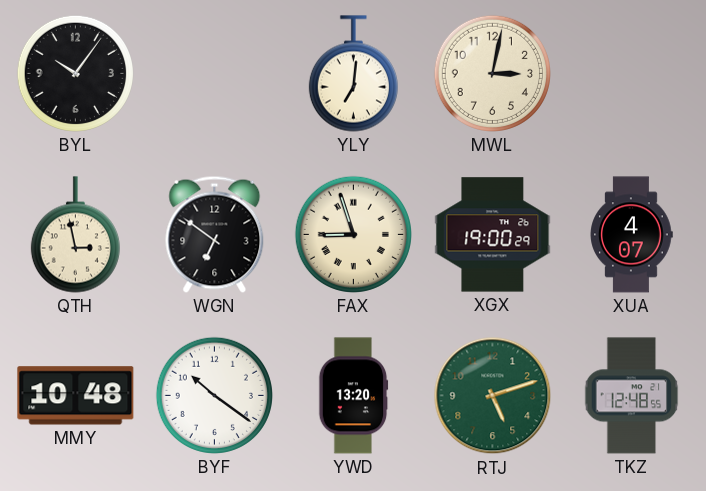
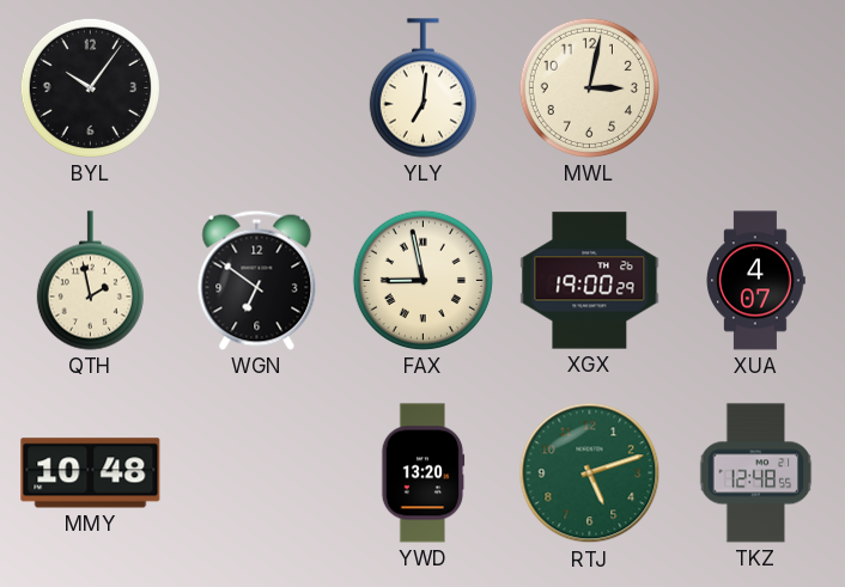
QTH: 2:58 -> 1:58 (90, 281)
FAX: 8:57 -> 8:58 (423, 280)
BYF: 10:21 -> none (214, 395)
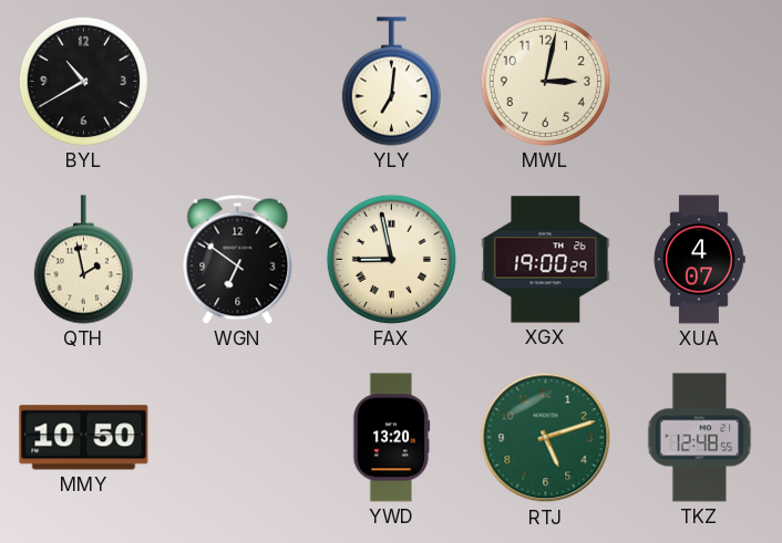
BYL: 10:06 -> 10:40 (83, 81)
MMY: 10:48 -> 10:50 (84, 438)
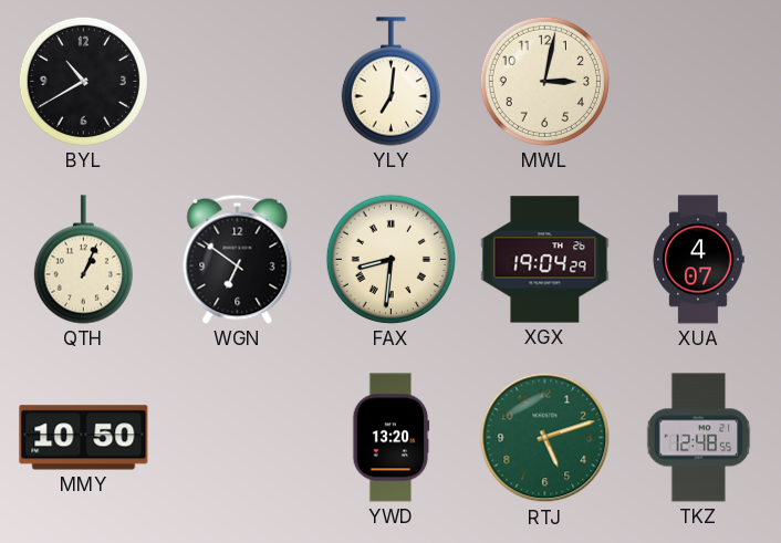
QTH: 1:58 -> 1:04 (83, 260)
FAX: 8:58 -> 8:31 (390, 259)
XGX: 19:00 -> 19:04 (545, 260)
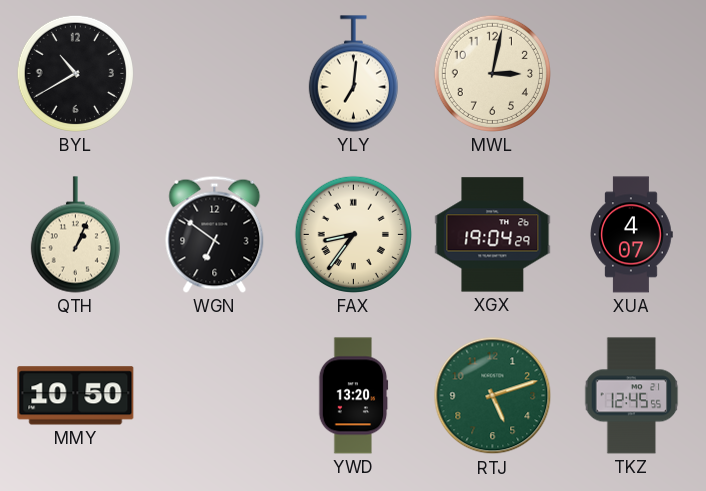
FAX: 8:31 -> 8:36 (353, 234)
TKZ: 12:48 -> 12:45 (632, 396)
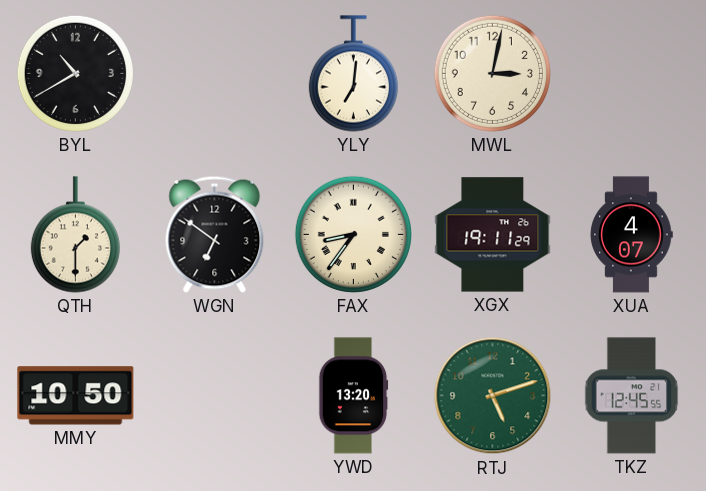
QTH: 1:04 -> 1:30 (75, 235)
XGX: 19:04 -> 19:11 (493, 235)
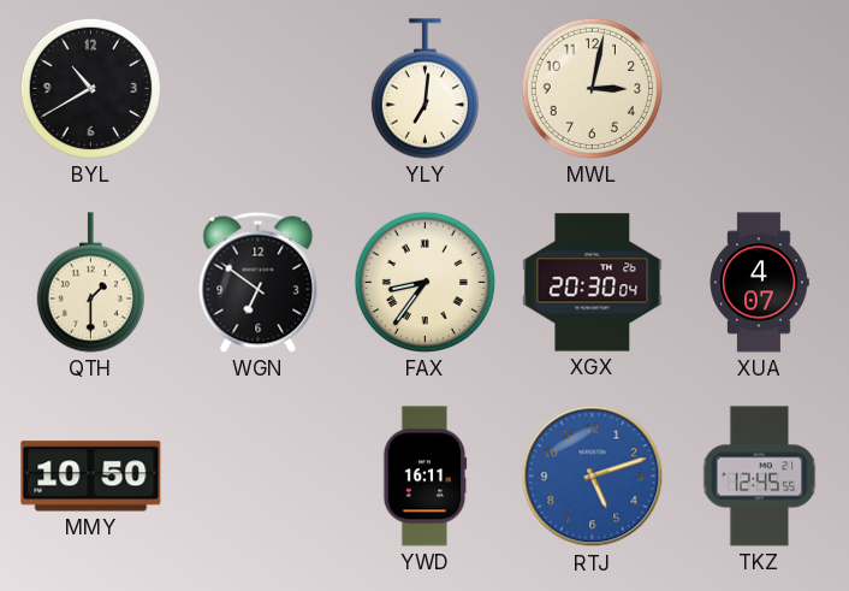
XGX: 19:11 -> 20:30 (593, 283)
YWD: 13:20 -> 16:11 (424, 477)
RTJ dial: green -> blue (593, 477)
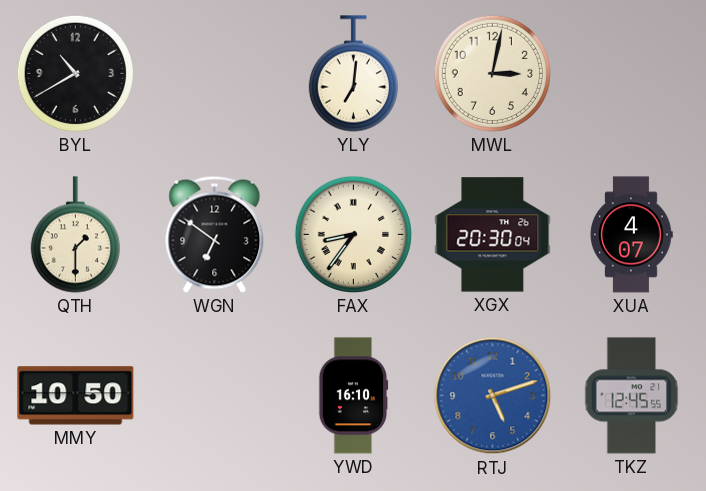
YWD: 16:11 -> 16:10 (353, 396)
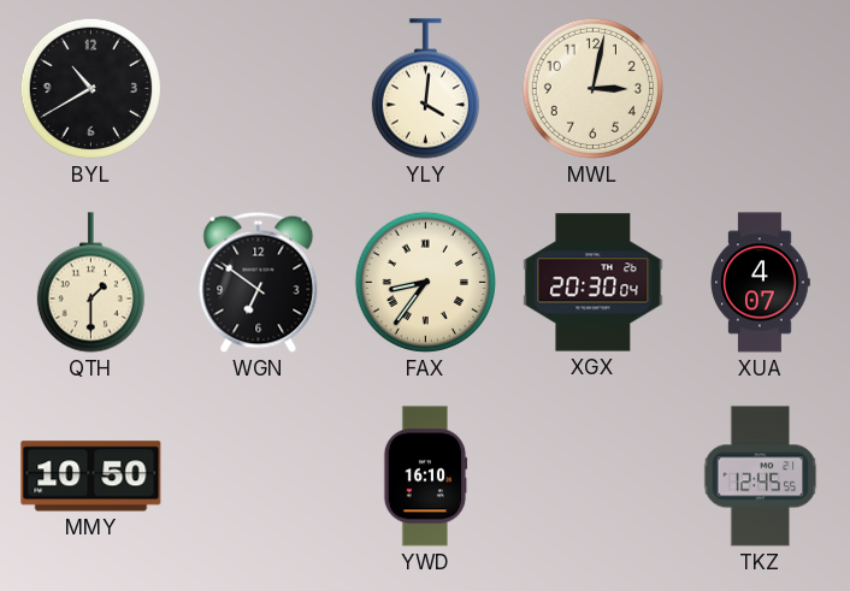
YLY: 7:01 -> 4:01 (425, 89)
RTJ: 5:12 -> none (493, 396)
